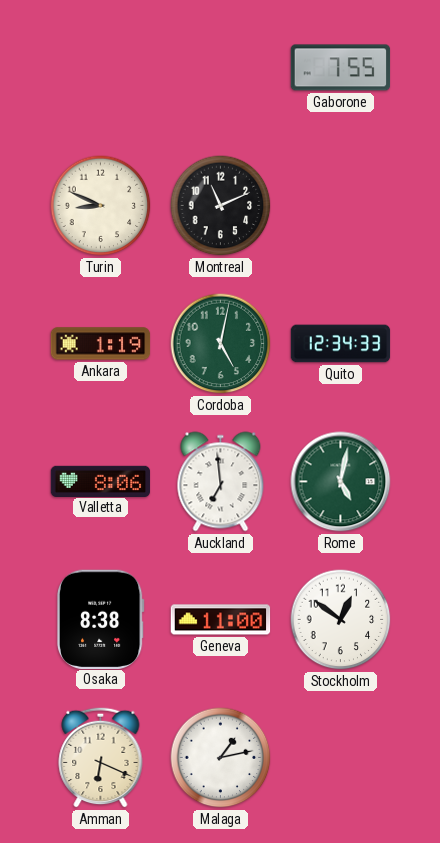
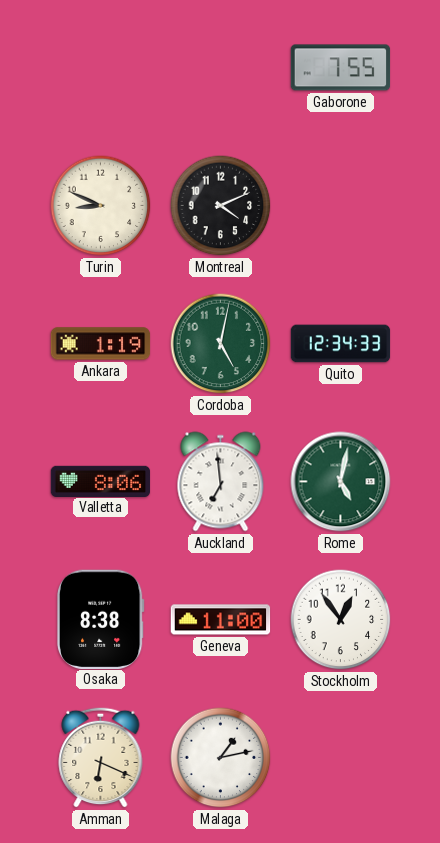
Montreal: 11:11 -> 4:11 (221, 206)
Stockholm: 12:51 -> 12:54 (341, 620)
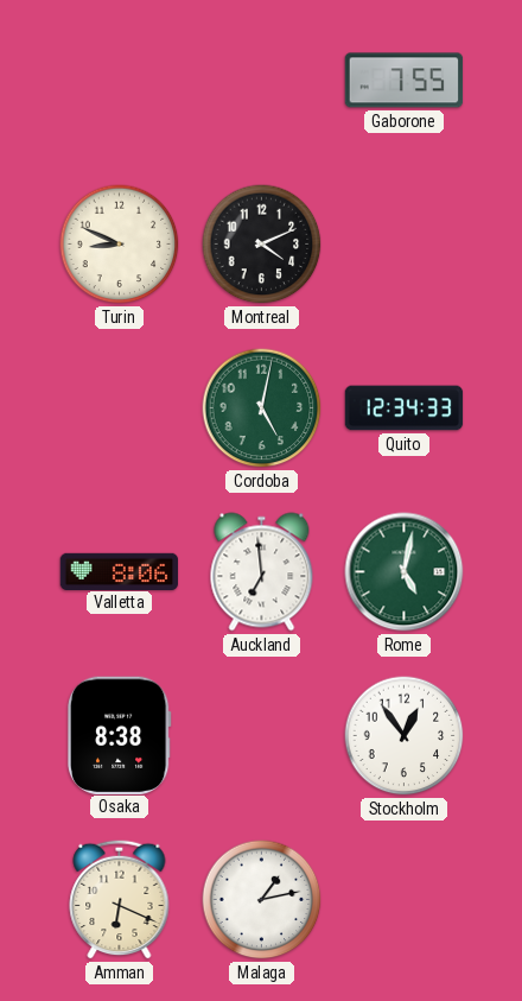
Ankara: 1:19 -> none (101, 344)
Geneva: 11:00 -> none (221, 620)
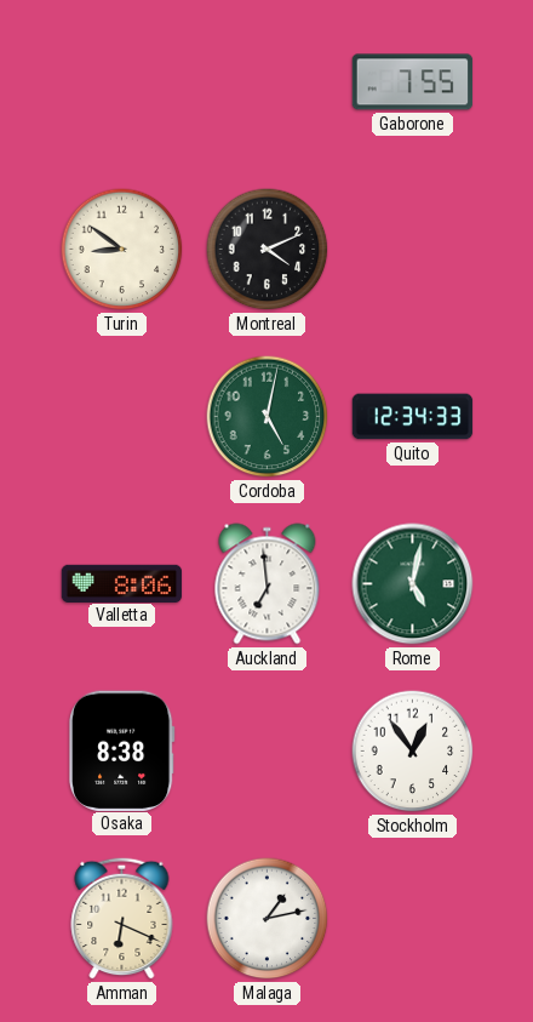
Turin: 8:49 -> 8:51 (122, 250)
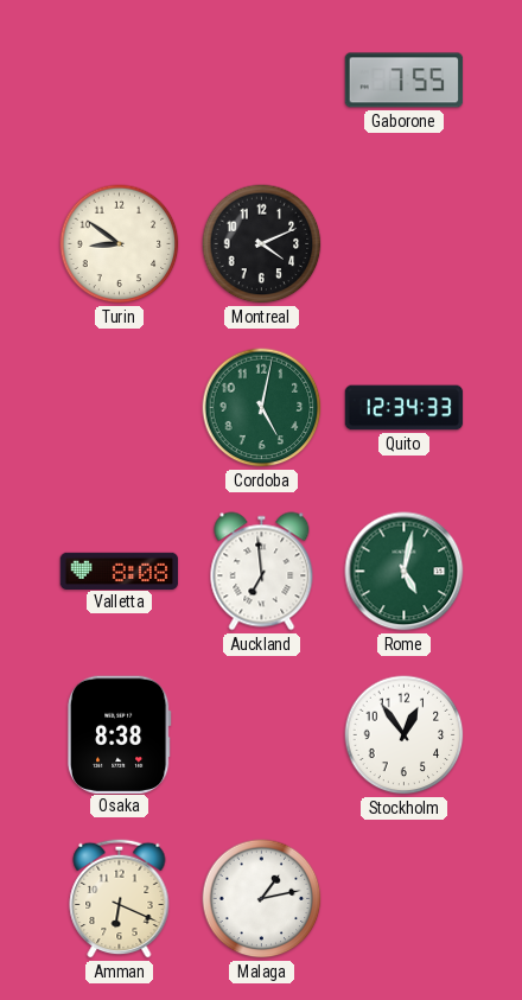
Valletta: 8:06 -> 8:08 (120, 571)
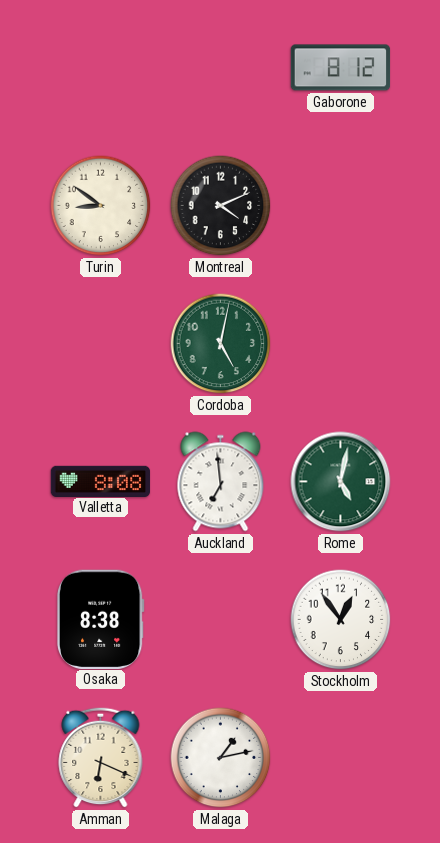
Gaborone: 7:55 -> 8:12 (341, 68)
Quito: 12:34 -> none (405, 408)
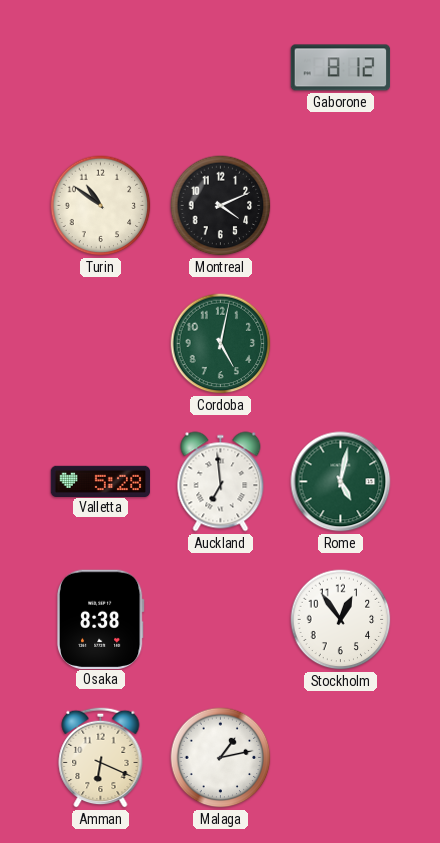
Turin: 8:51 -> 10:51 (101, 206)
Valletta: 8:08 -> 5:28 (101, 481)
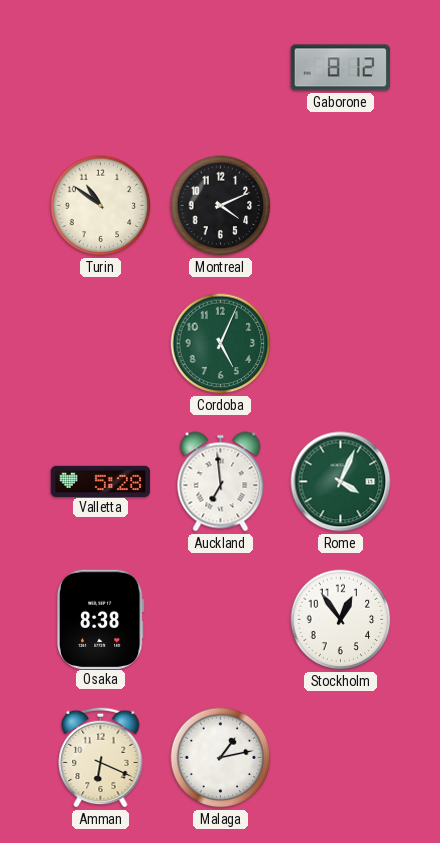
Cordoba: 5:02 -> 5:04 (221, 344)
Rome: 5:02 -> 4:04 (341, 482)
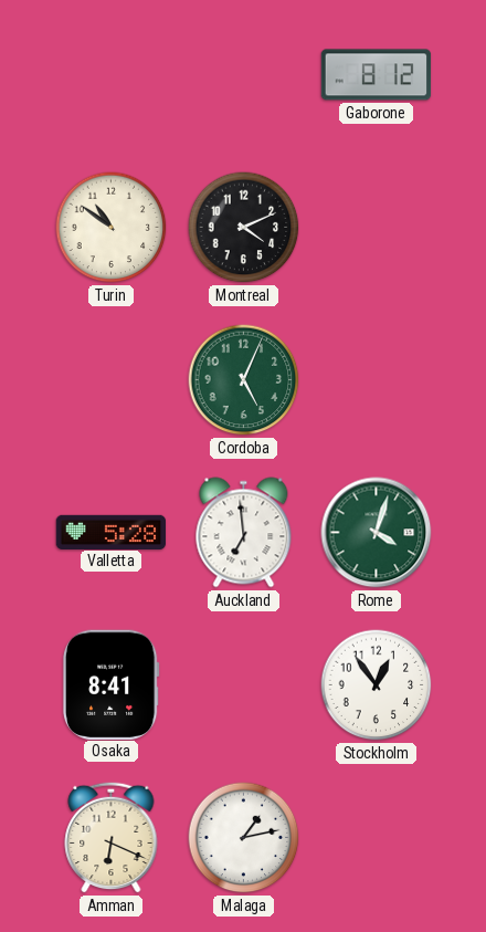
Rome: 4:04 -> 4:03 (377, 533)
Osaka: 8:38 -> 8:41 (110, 684)
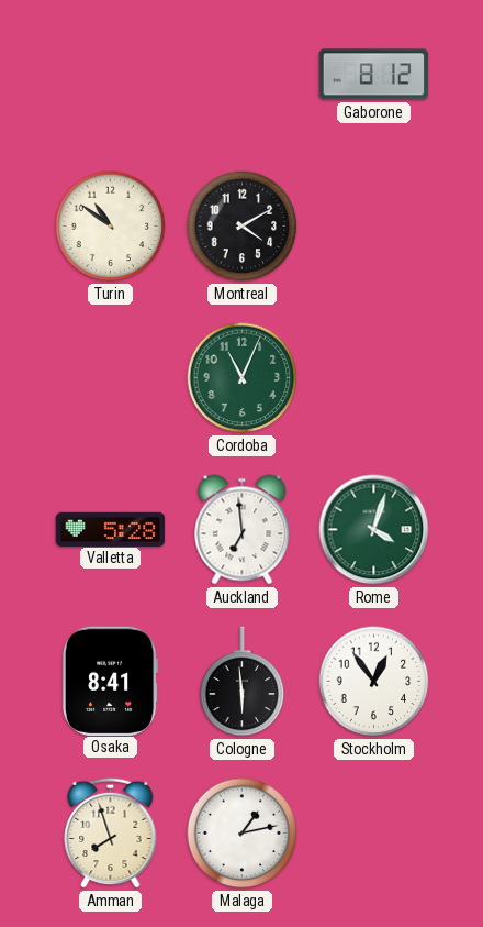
Montreal: 4:11 -> 4:10 (243, 227)
Cordoba: 5:04 -> 11:04 (243, 378)
Cologne: none -> 5:59 (243, 682)
Amman: 6:19 -> 7:57 (111, 832)
